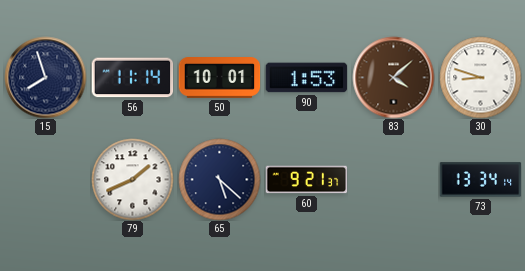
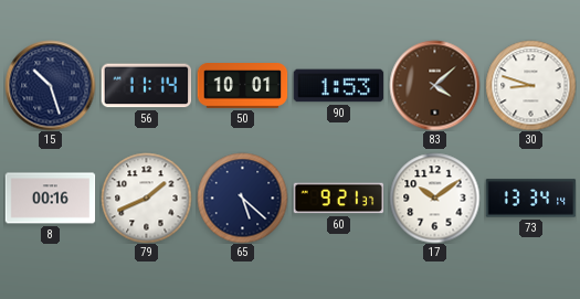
15: 7:57 -> 10:27 (50, 85)
8: none -> 00:16 (50, 199)
17: none -> 10:09 (434, 197)
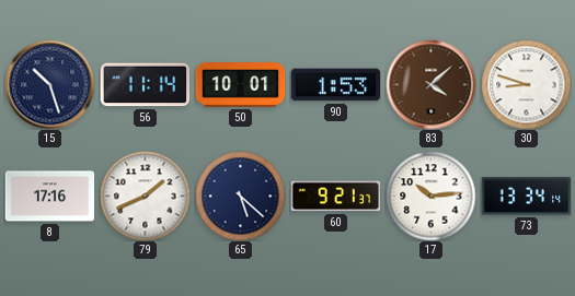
8: 00:16 -> 17:16 (49, 197)
17: 10:09 -> 10:14 (430, 196)
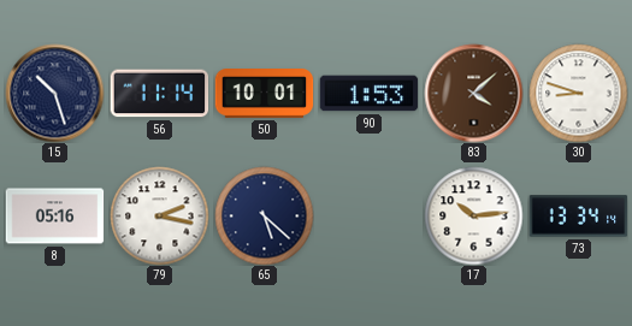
8: 17:16 -> 05:16 (54, 217)
79: 1:41 -> 2:17 (159, 215)
60: 9:21 -> none (335, 197)
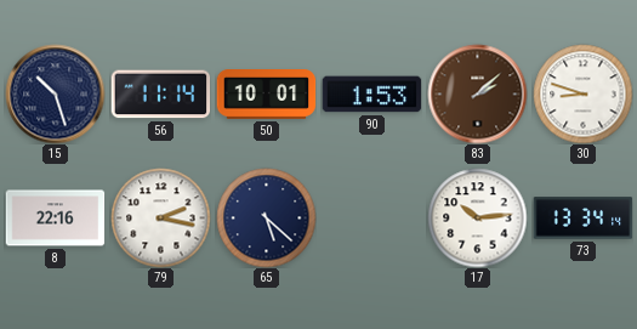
83: 4:08 -> 2:08 (477, 93)
8: 05:16 -> 22:16 (55, 219)
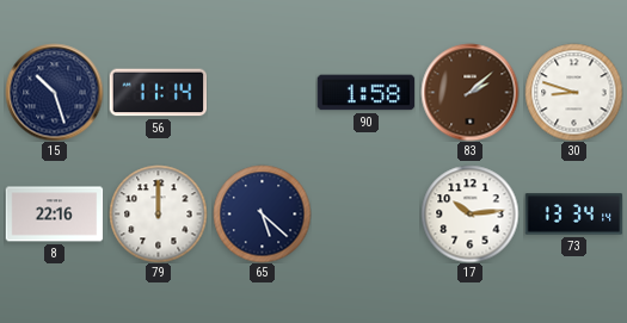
50: 10:01 -> none (266, 95)
90: 1:53 -> 1:58 (365, 93)
79: 2:17 -> 12:00 (158, 213)
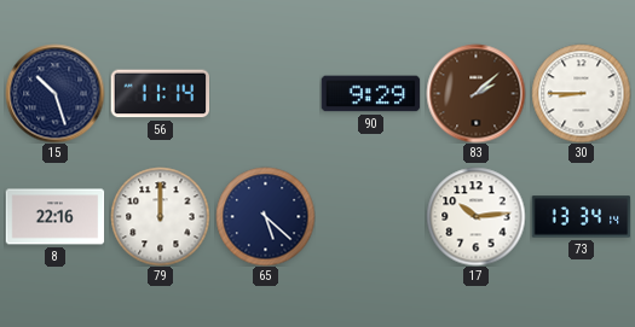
90: 1:58 -> 9:29 (370, 94)
30: 8:48 -> 8:45 (581, 93)
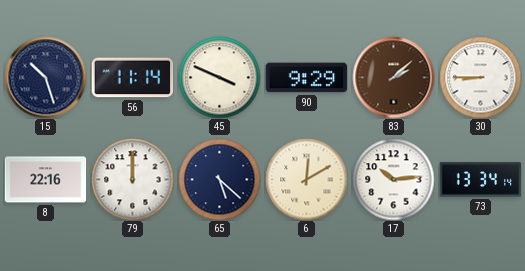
45: none -> 3:49 (219, 77)
6: none -> 12:10 (306, 179)
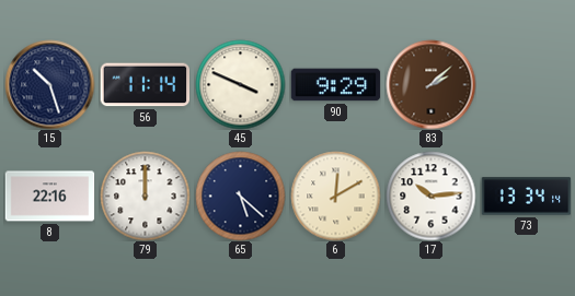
30: 8:45 -> none (480, 77)
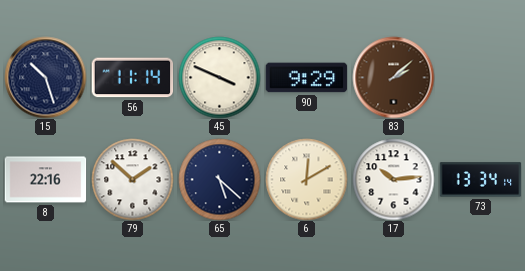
79: 12:00 -> 1:52 (132, 179)
